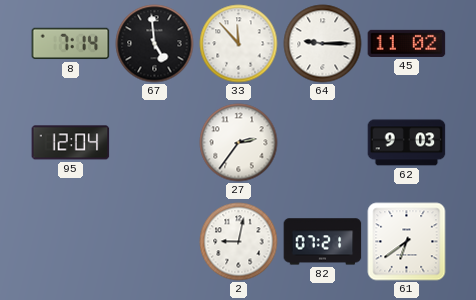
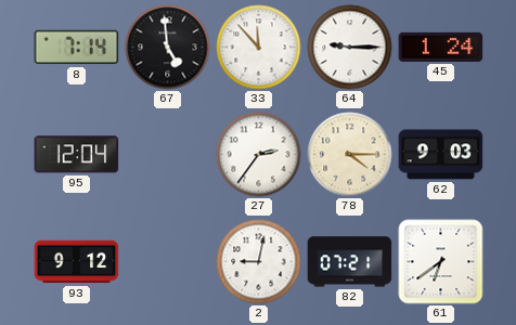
45: 11:02 -> 1:24 (441, 47)
78: none -> 4:15 (350, 155)
93: none -> 9:12 (77, 262)
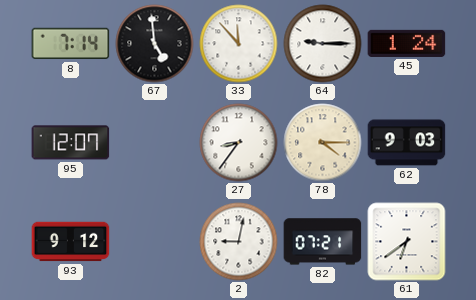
95: 12:04 -> 12:07 (71, 143)
27: 2:36 -> 8:36 (239, 143)
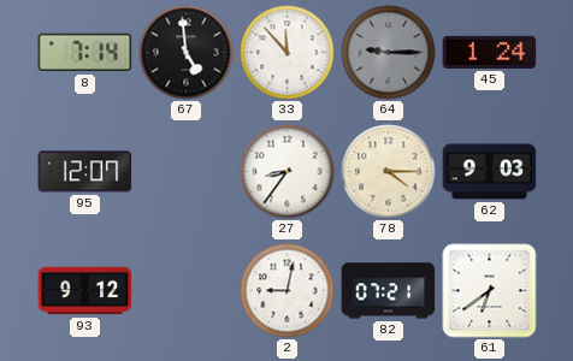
64 dial: white -> grey (389, 53)
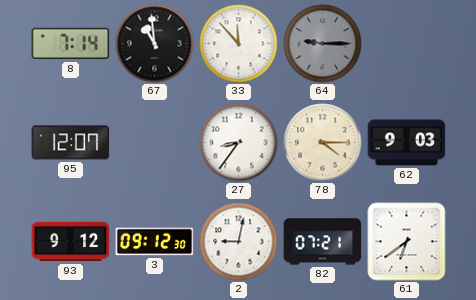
67: 4:59 -> 10:59 (155, 44)
45: 1:24 -> none (490, 52)
3: none -> 09:12 (155, 242)
